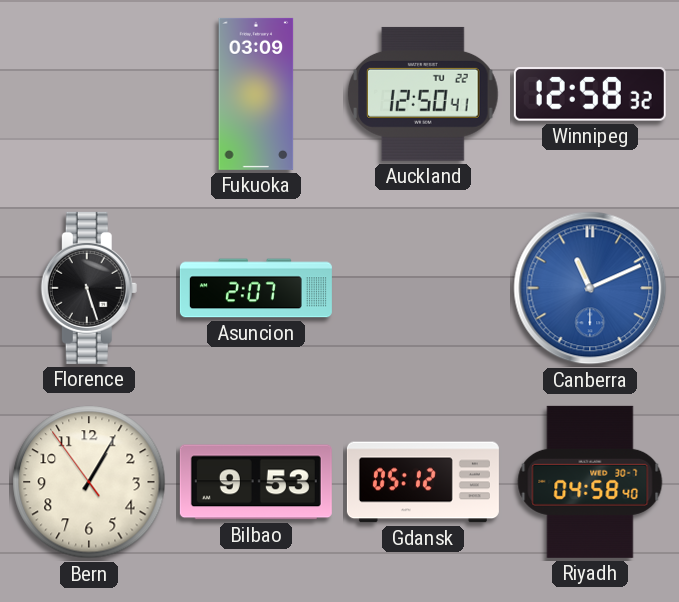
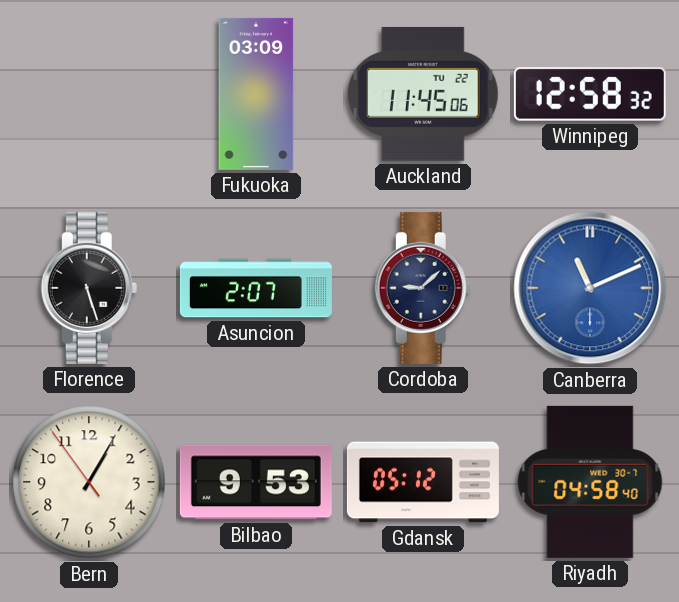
Auckland: 12:50 -> 11:45 (424, 94)
Cordoba: none -> 9:08 (423, 288)
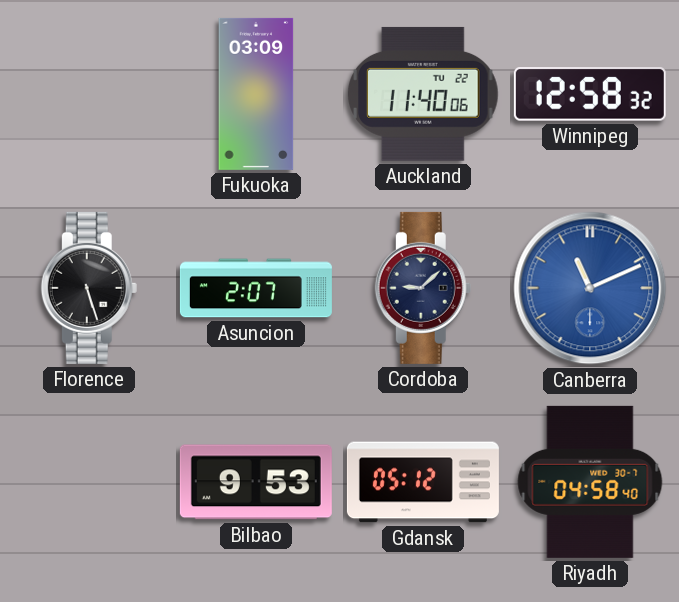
Auckland: 11:45 -> 11:40 (424, 94)
Bern: 1:04 -> none (89, 482)
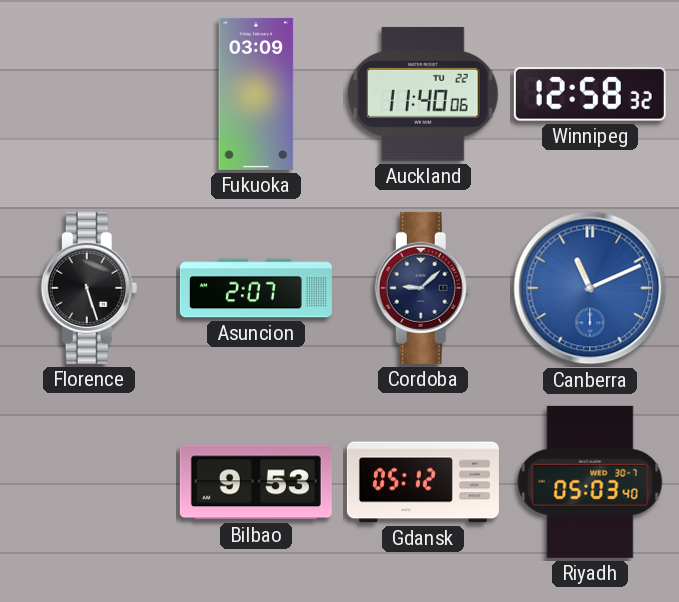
Riyadh: 04:58 -> 05:03 (590, 482)
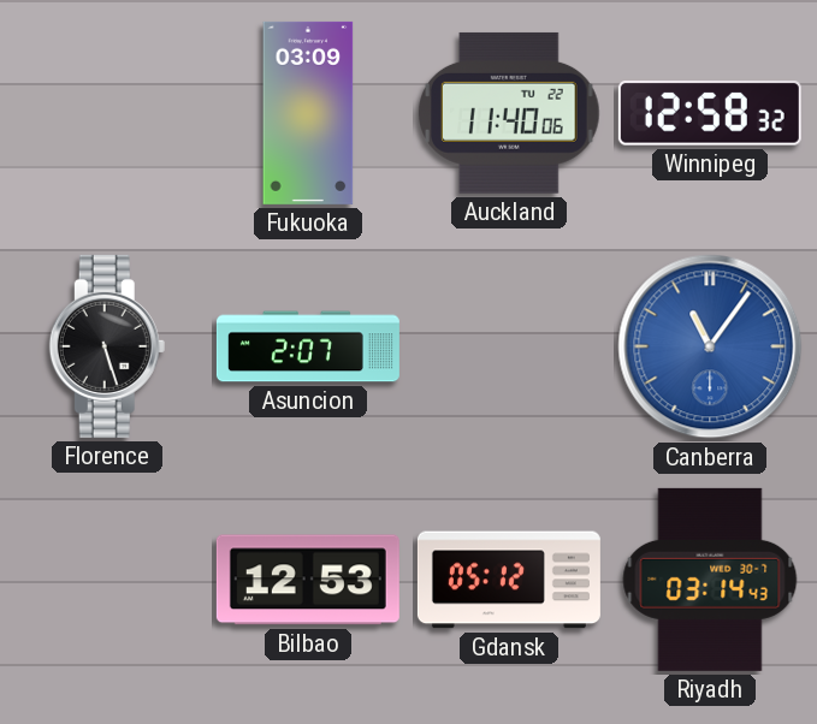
Cordoba: 9:08 -> none (423, 288)
Canberra: 11:11 -> 11:06 (710, 346)
Bilbao: 9:53 -> 12:53 (308, 580)
Riyadh: 05:03 -> 03:14 (710, 580)
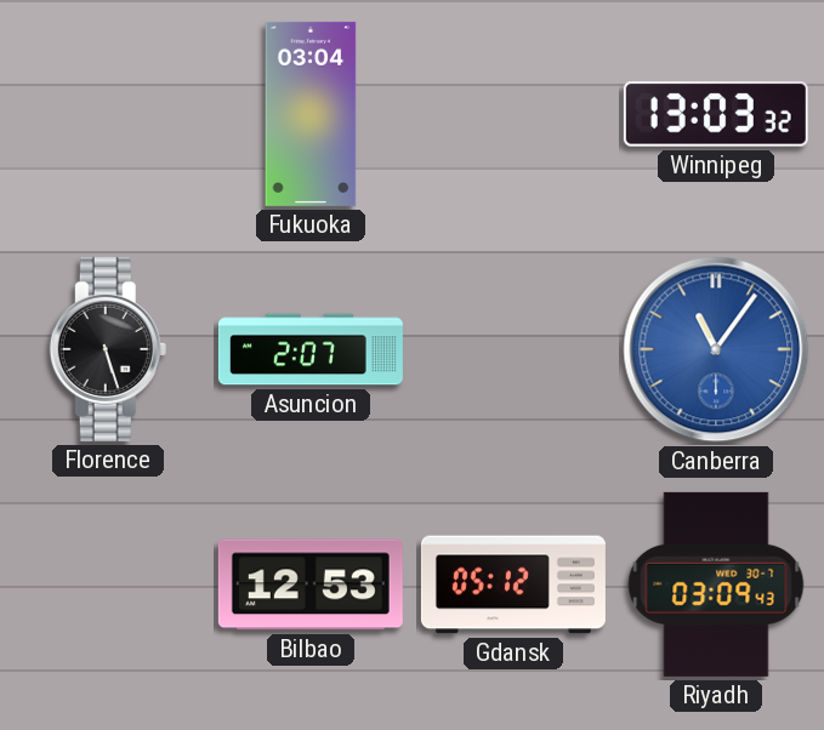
Fukuoka: 03:09 -> 03:04 (311, 114)
Auckland: 11:40 -> none (510, 113)
Winnipeg: 12:58 -> 13:03 (716, 115)
Riyadh: 03:14 -> 03:09 (716, 584)
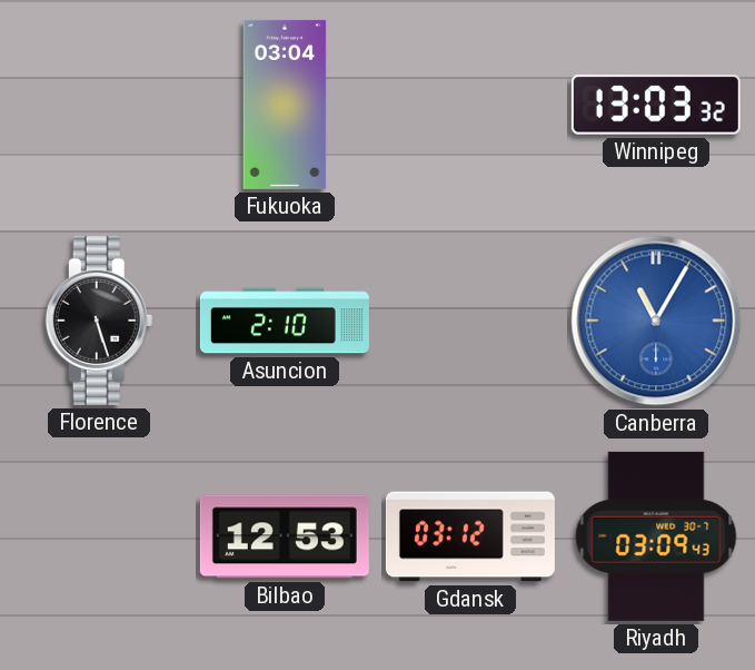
Asuncion: 2:07 -> 2:10 (285, 321)
Canberra: 11:06 -> 11:05 (656, 321)
Gdansk: 05:12 -> 03:12 (470, 536)
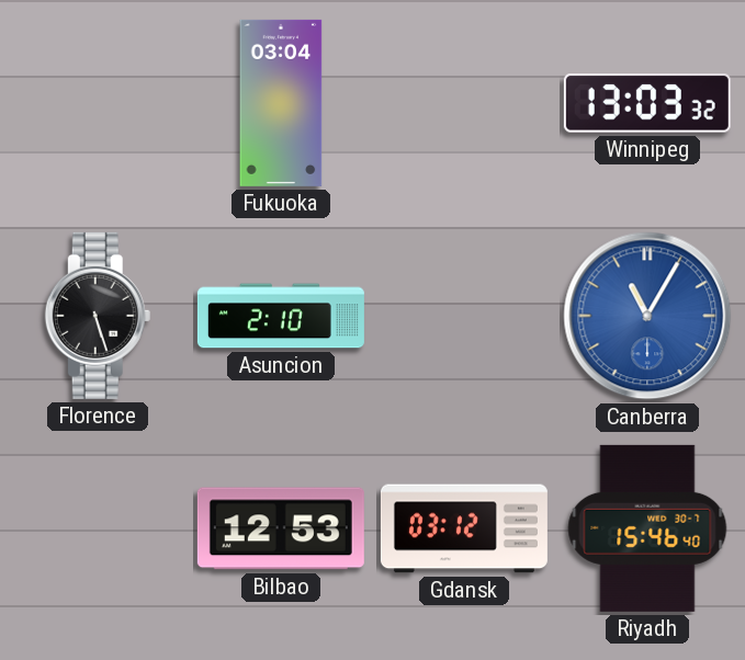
Riyadh: 03:09 -> 15:46 (647, 528)
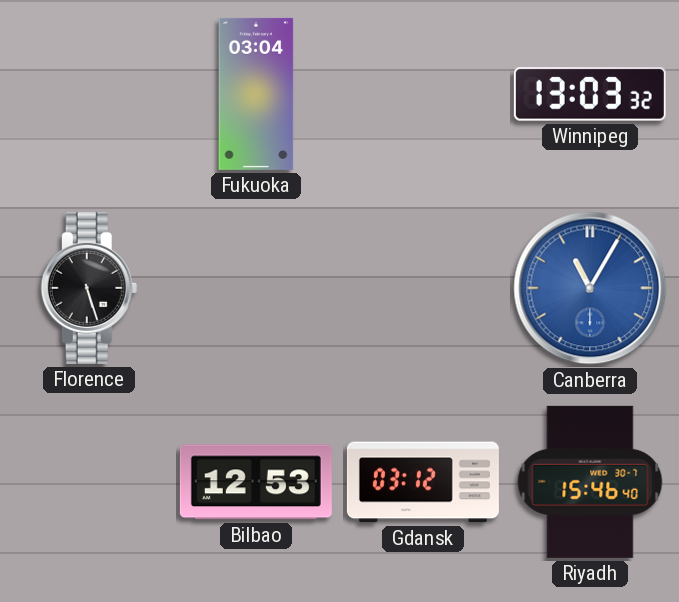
Asuncion: 2:10 -> none (281, 316)
